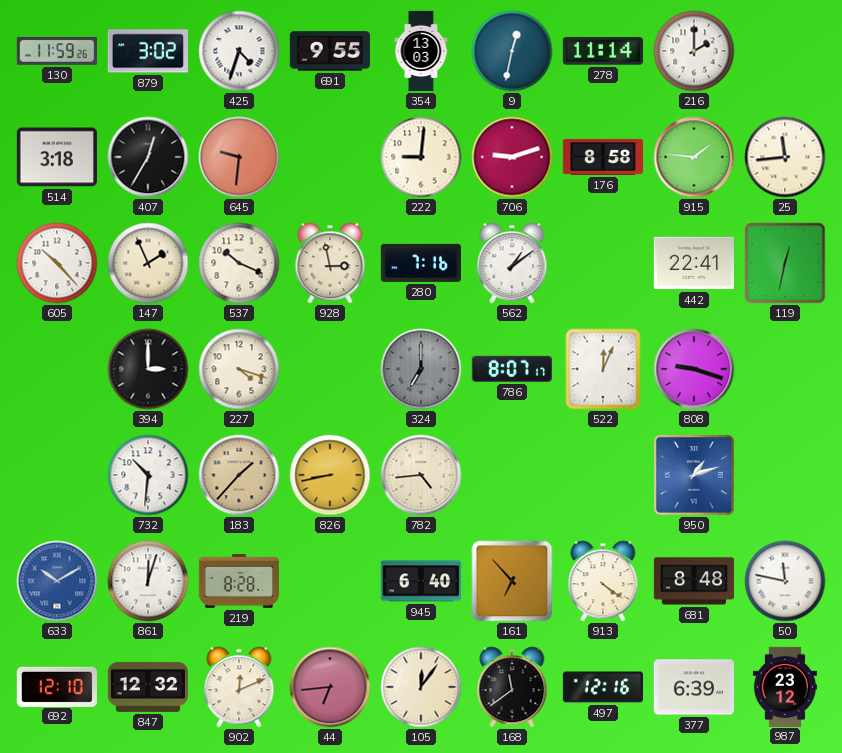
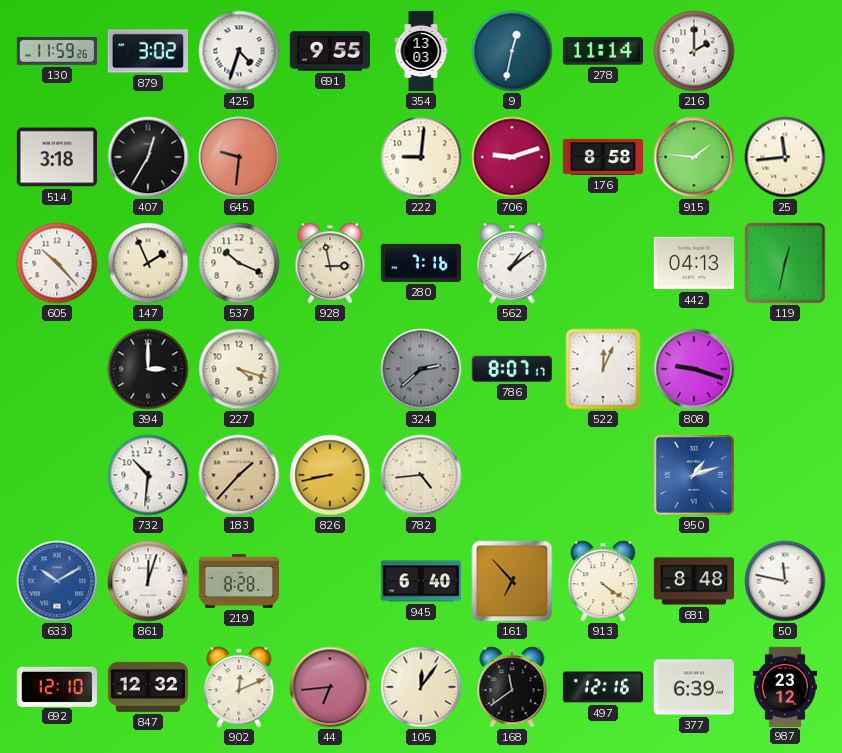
442: 22:41 -> 04:13 (693, 263)
324: 7:00 -> 2:38 (421, 369)
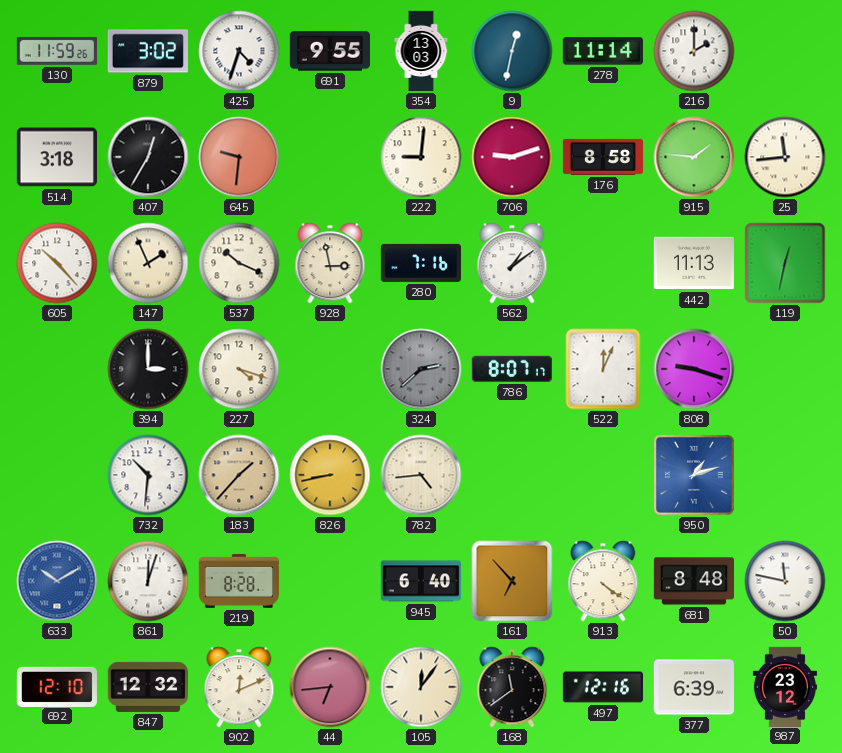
442: 04:13 -> 11:13 (693, 263)
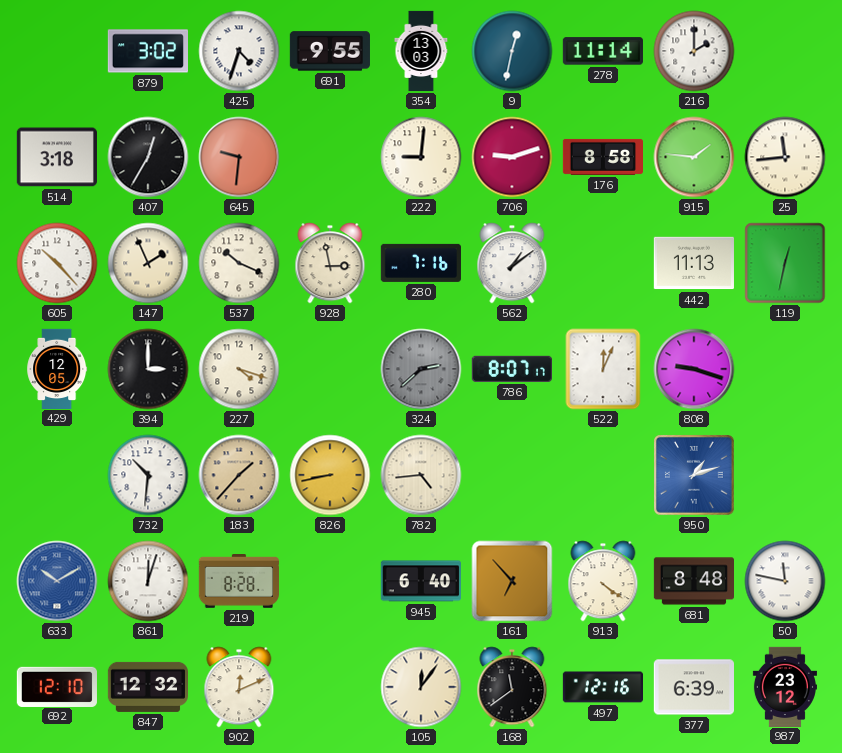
130: 11:59 -> none (57, 51)
429: none -> 12:05 (57, 368)
44: 6:44 -> none (330, 687)
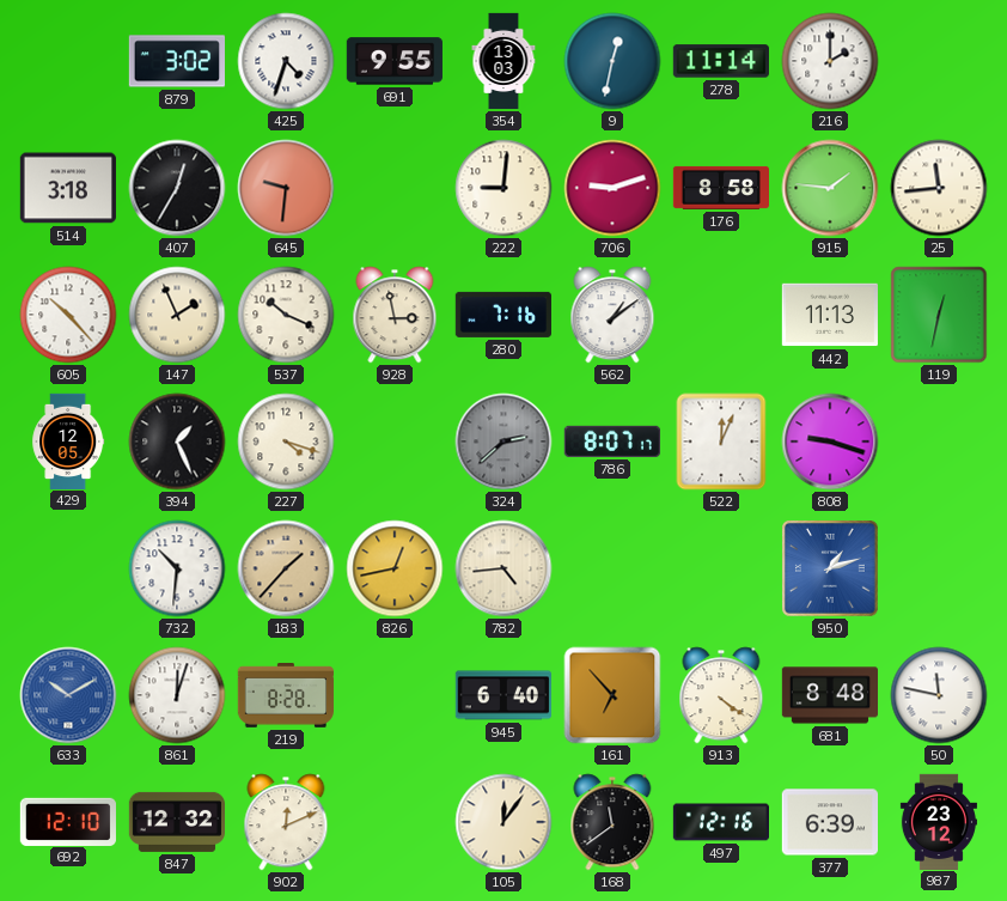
394: 3:00 -> 1:26 (177, 442)
826: 8:43 -> 12:43 (395, 568)
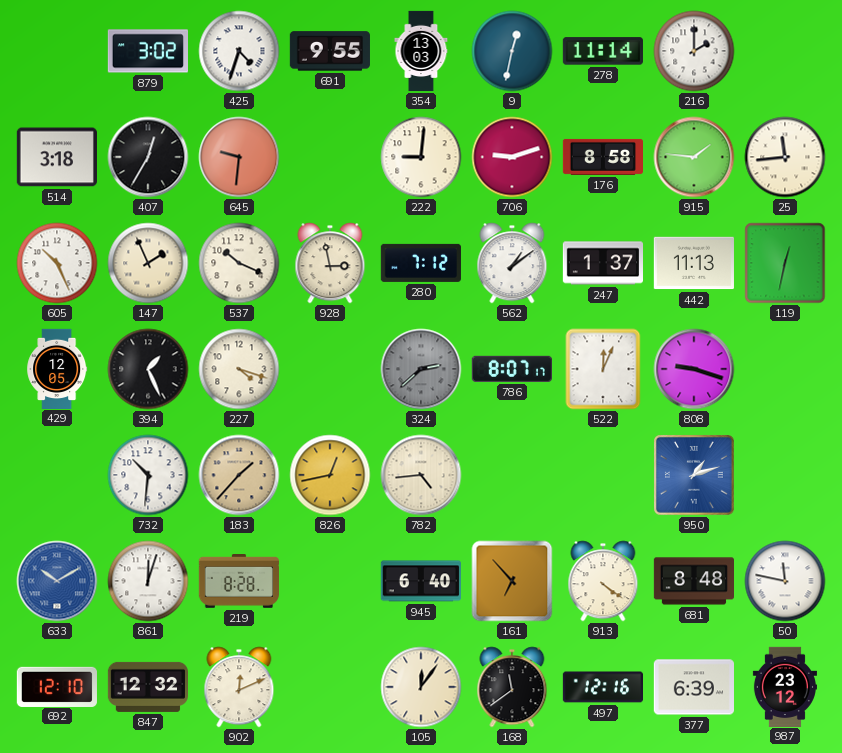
605: 10:23 -> 10:26 (57, 263)
280: 7:16 -> 7:12 (421, 263)
247: none -> 1:37 (602, 263)
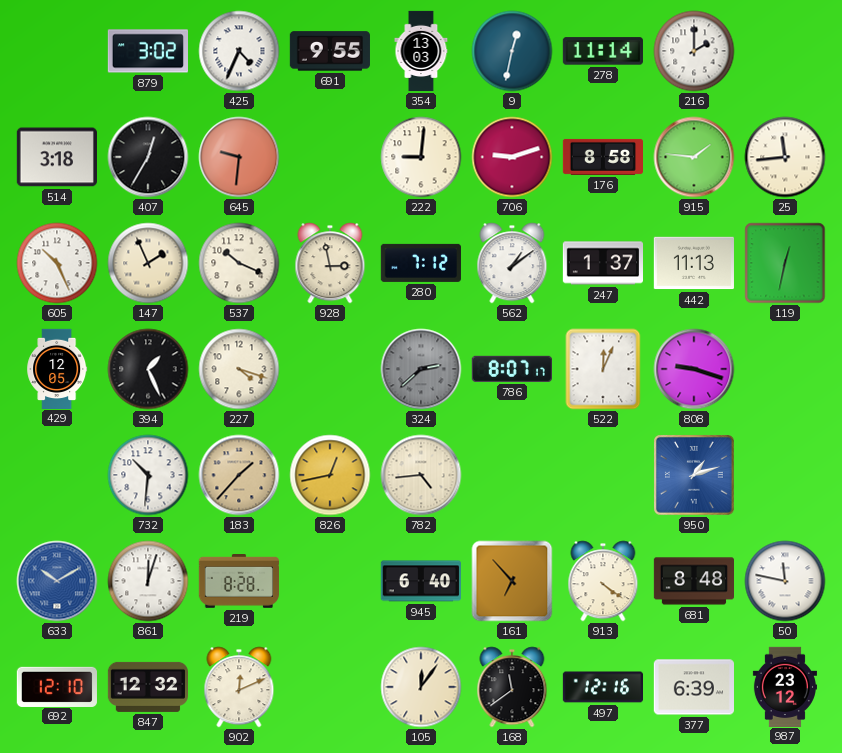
425: 4:33 -> 4:34 (239, 51)
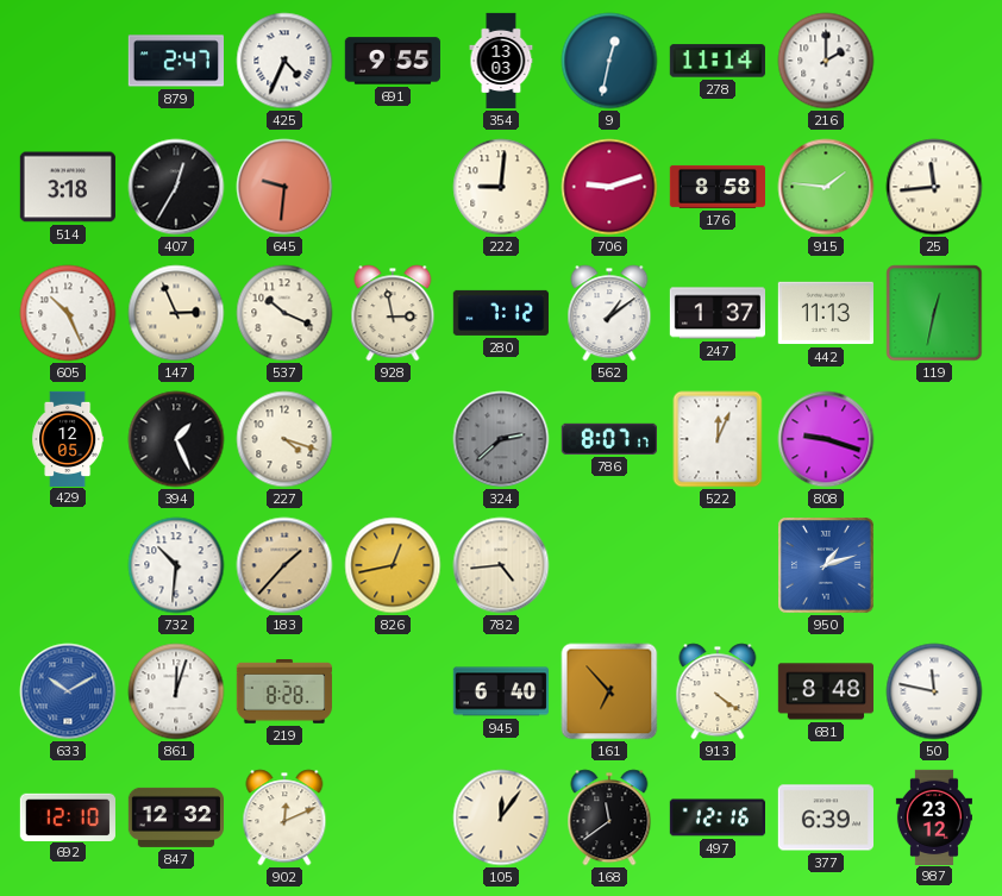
879: 3:02 -> 2:47 (175, 61)
147: 1:56 -> 2:56 (176, 313)
